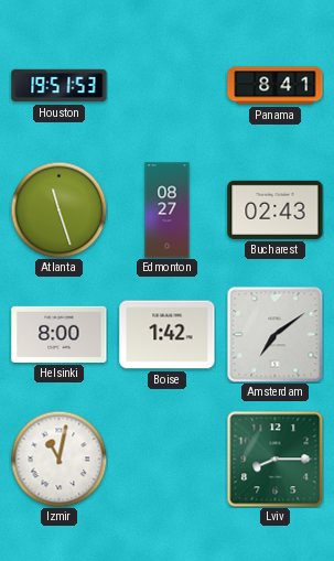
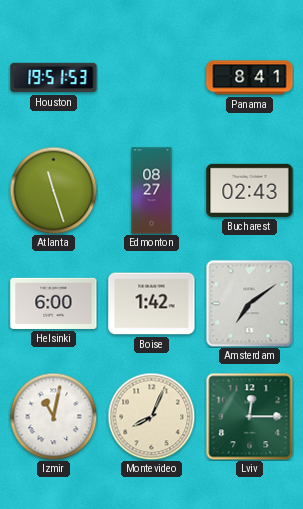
Helsinki: 8:00 -> 6:00 (54, 303)
Montevideo: none -> 8:04 (151, 416)
Lviv: 8:15 -> 12:15 (249, 416)
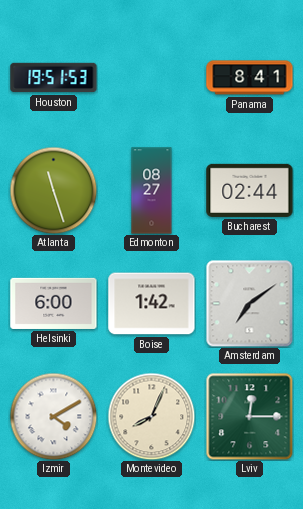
Bucharest: 02:43 -> 02:44 (250, 190)
Izmir: 11:02 -> 4:10 (53, 416)
